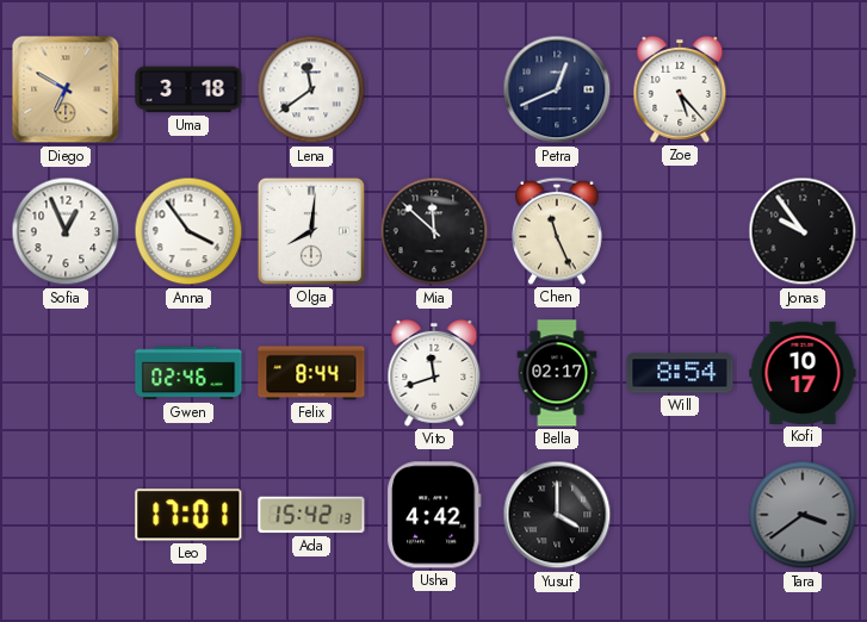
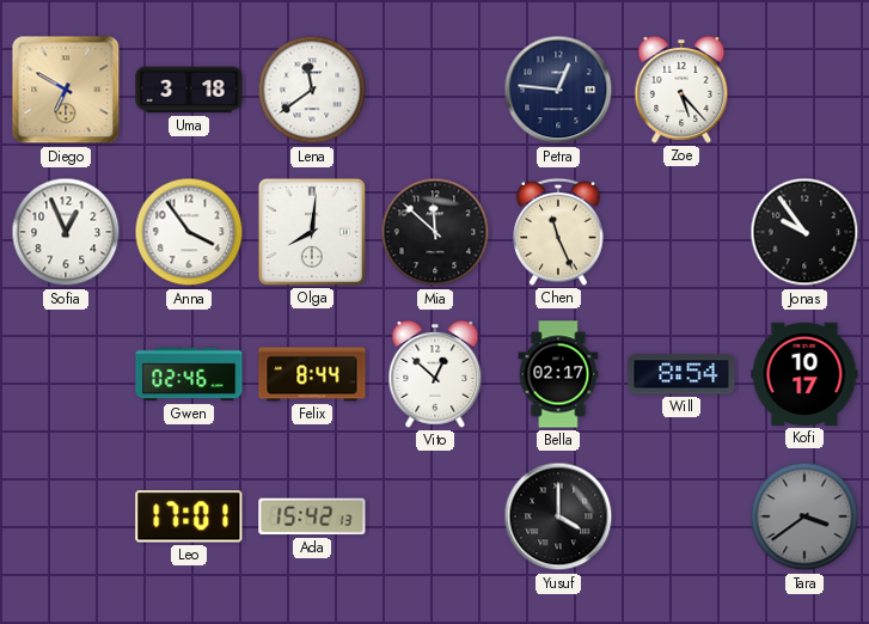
Petra: 12:41 -> 12:46 (558, 90)
Vito: 11:42 -> 12:52 (435, 374)
Usha: 4:42 -> none (434, 515)
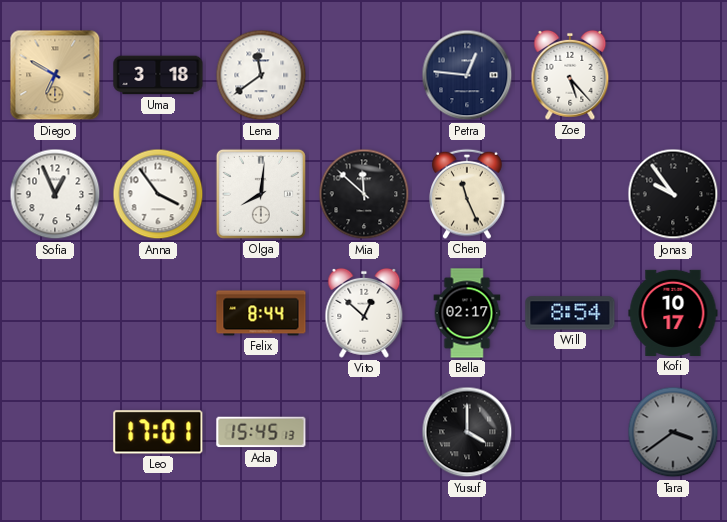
Gwen: 02:46 -> none (189, 374)
Ada: 15:42 -> 15:45 (261, 432)
